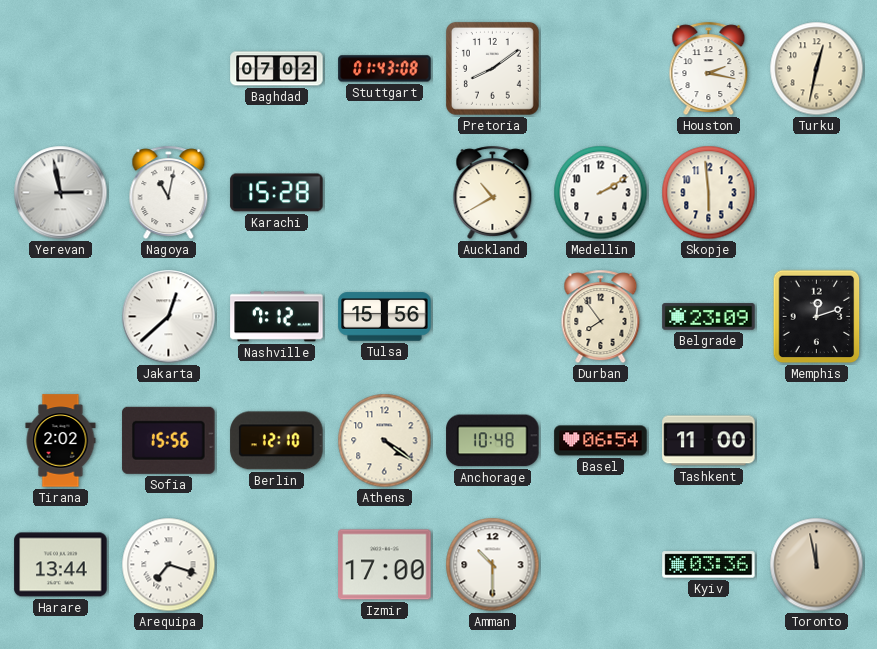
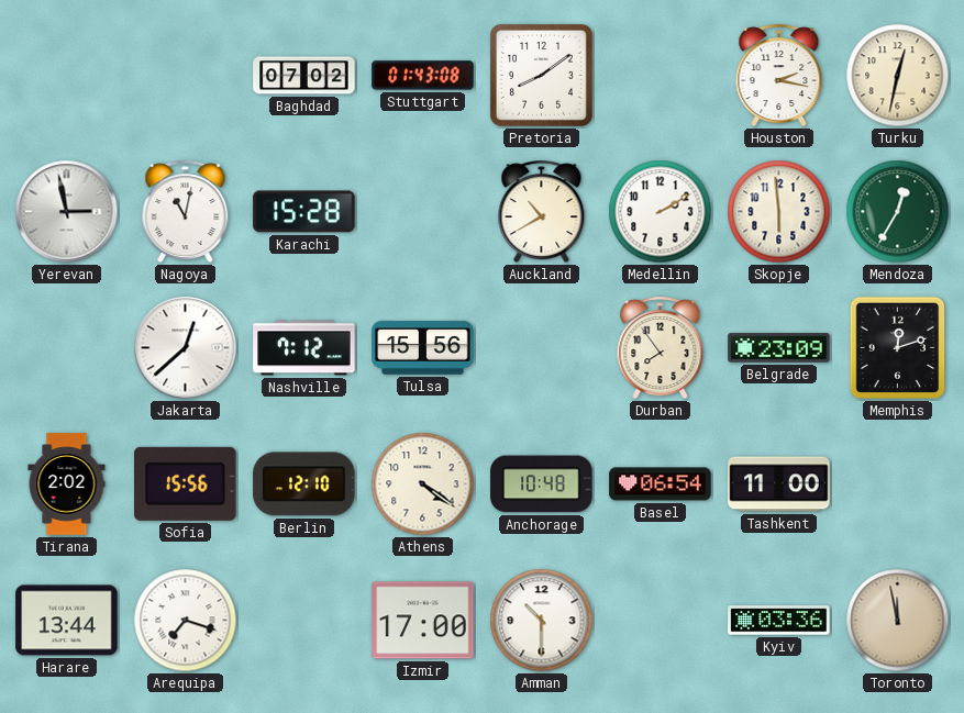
Mendoza: none -> 12:35 (898, 212)
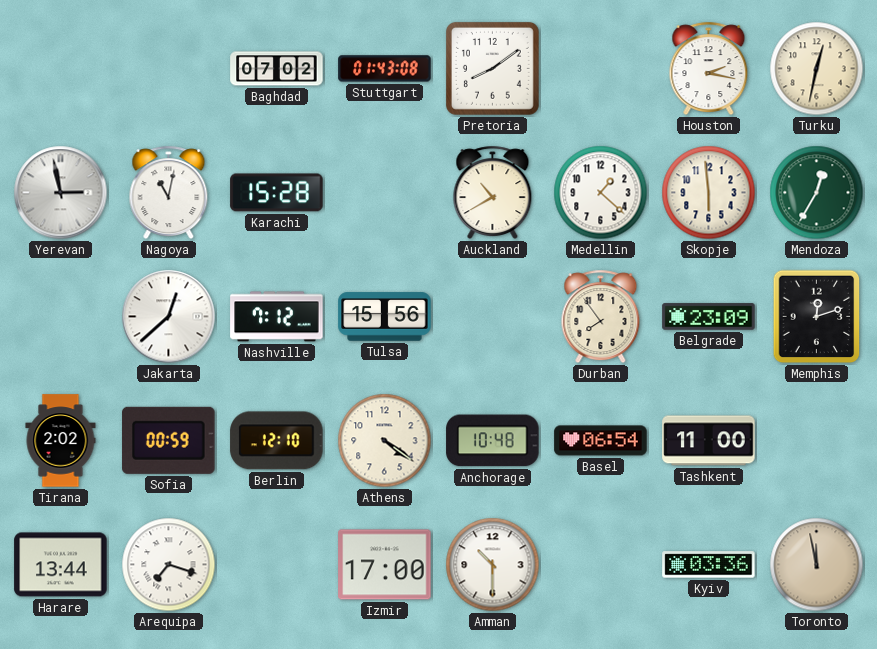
Medellin: 2:10 -> 1:22 (601, 193)
Sofia: 15:56 -> 00:59 (169, 440)
